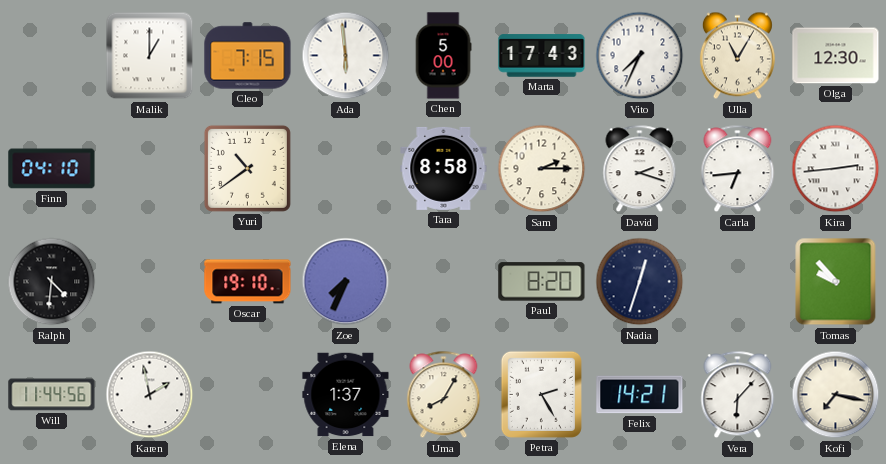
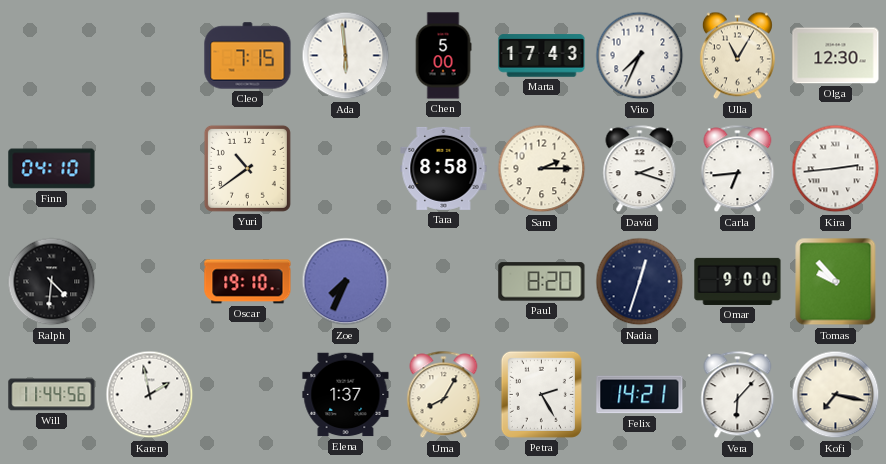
Malik: 1:00 -> none (150, 56)
Omar: none -> 9:00 (738, 281)
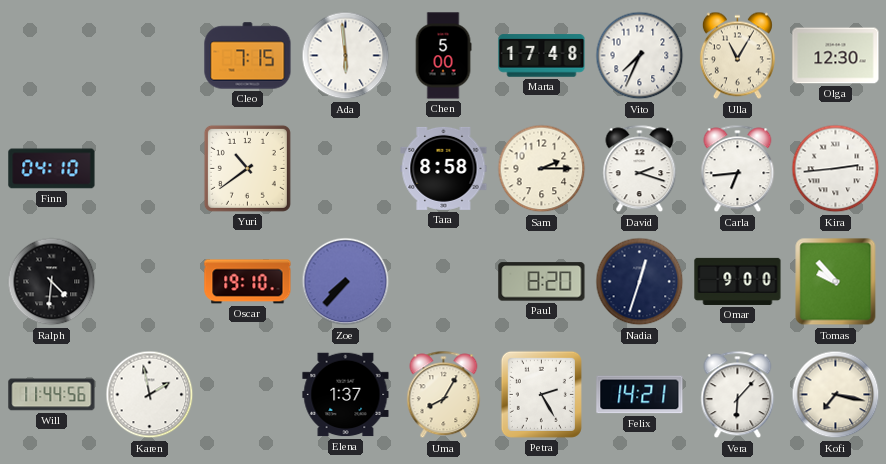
Marta: 17:43 -> 17:48 (542, 56)
Zoe: 7:34 -> 7:37 (346, 282)
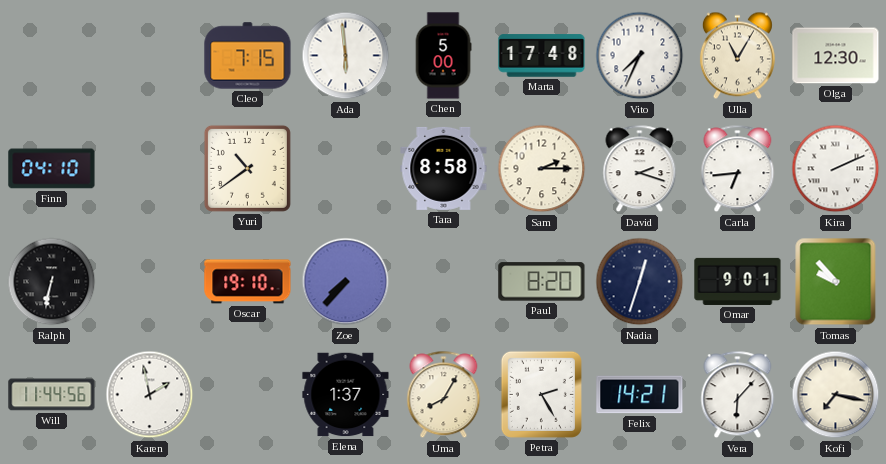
Kira: 2:44 -> 2:11 (836, 169)
Ralph: 4:31 -> 6:32 (52, 282)
Omar: 9:00 -> 9:01 (738, 281)
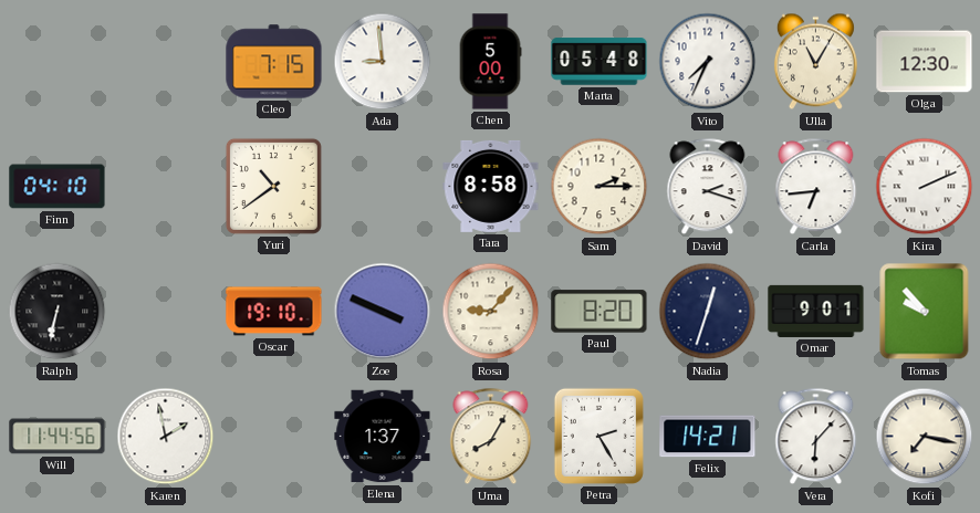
Ada: 5:59 -> 8:59 (383, 62)
Marta: 17:48 -> 05:48 (600, 62)
Zoe: 7:37 -> 3:49 (383, 312)
Rosa: none -> 9:07 (491, 312)
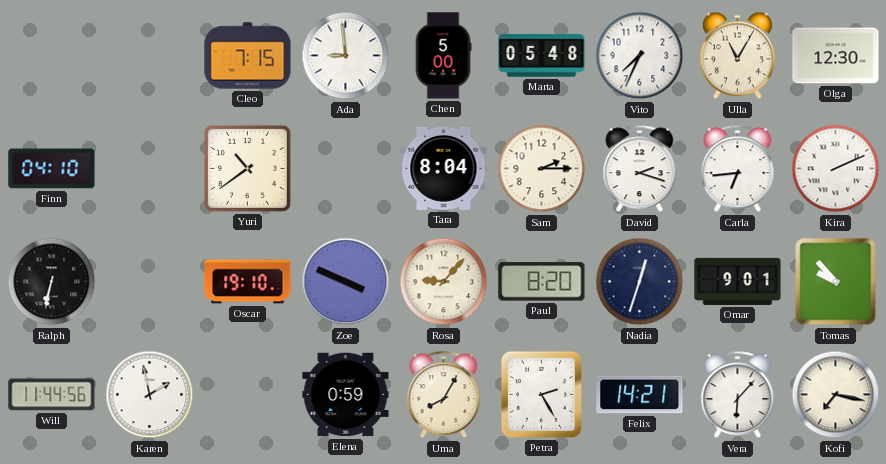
Tara: 8:58 -> 8:04 (444, 168)
Elena: 1:37 -> 0:59 (346, 395)
